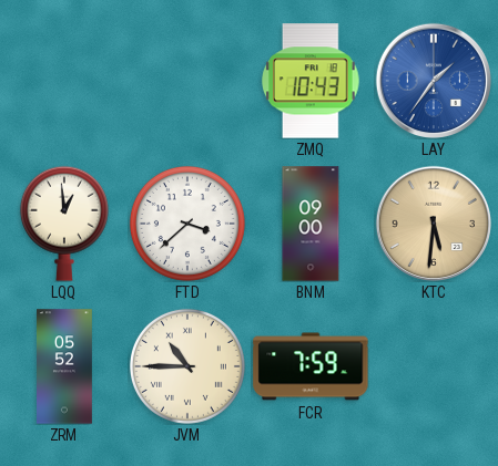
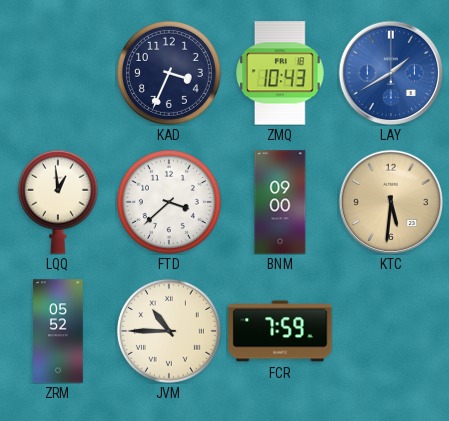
KAD: none -> 3:34 (169, 73)
LAY: 1:36 -> 1:40 (390, 72)
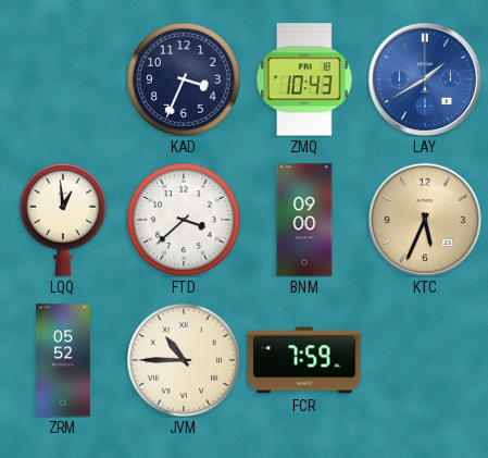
KTC: 5:31 -> 5:34 (424, 219)
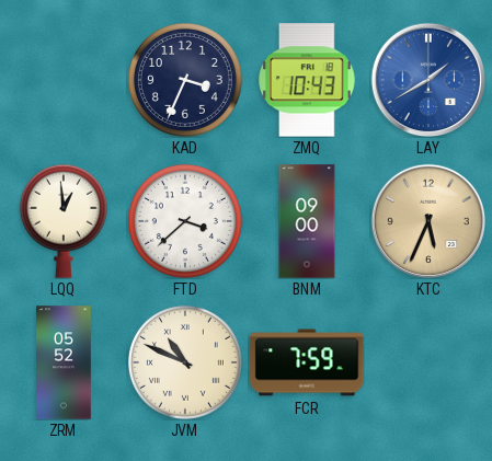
JVM: 10:45 -> 10:49 (185, 362)
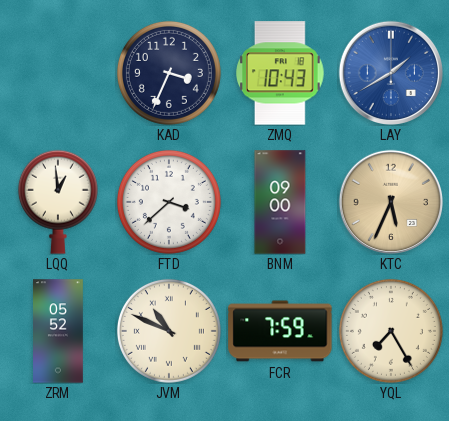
YQL: none -> 7:25 (391, 331)
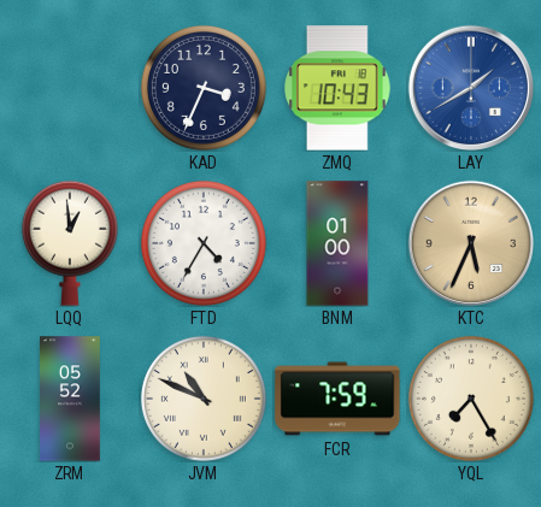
FTD: 3:38 -> 4:35 (204, 243)
BNM: 09:00 -> 01:00 (337, 243)
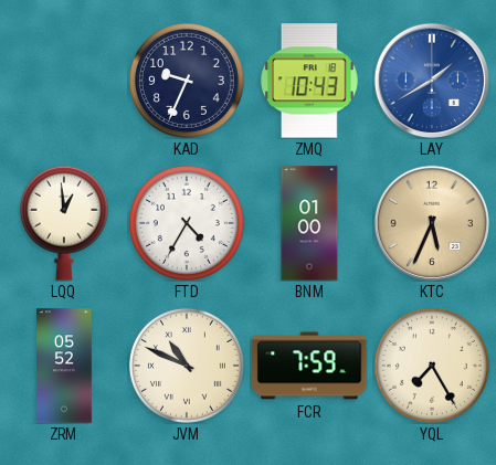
KAD: 3:34 -> 9:34 (187, 81)
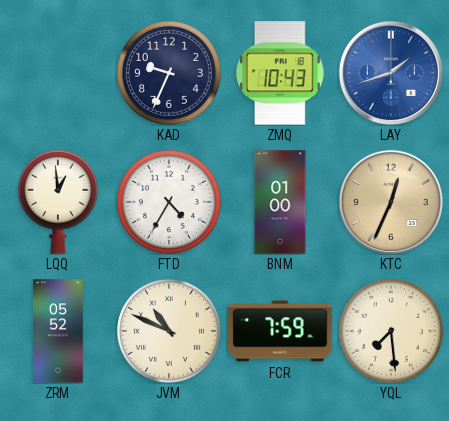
LAY: 1:40 -> 1:42 (390, 72)
KTC: 5:34 -> 12:34 (390, 201)
YQL: 7:25 -> 7:29 (391, 331)
